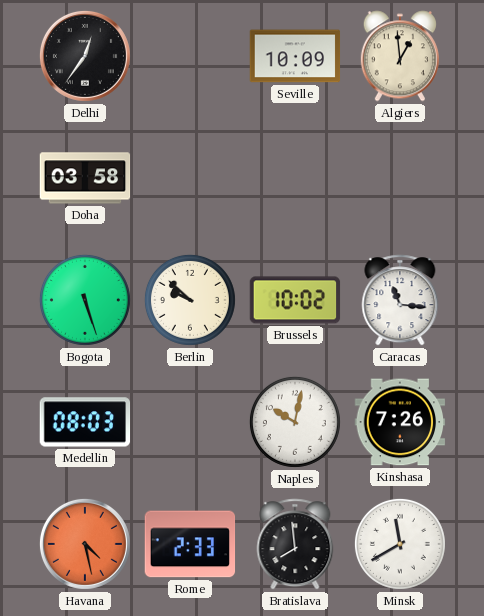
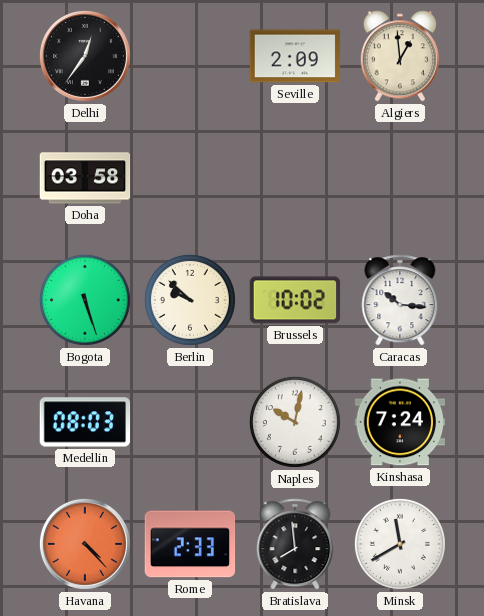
Seville: 10:09 -> 2:09 (295, 56)
Caracas: 11:16 -> 10:16 (400, 300)
Kinshasa: 7:26 -> 7:24 (400, 422)
Havana: 4:28 -> 4:23 (85, 544)
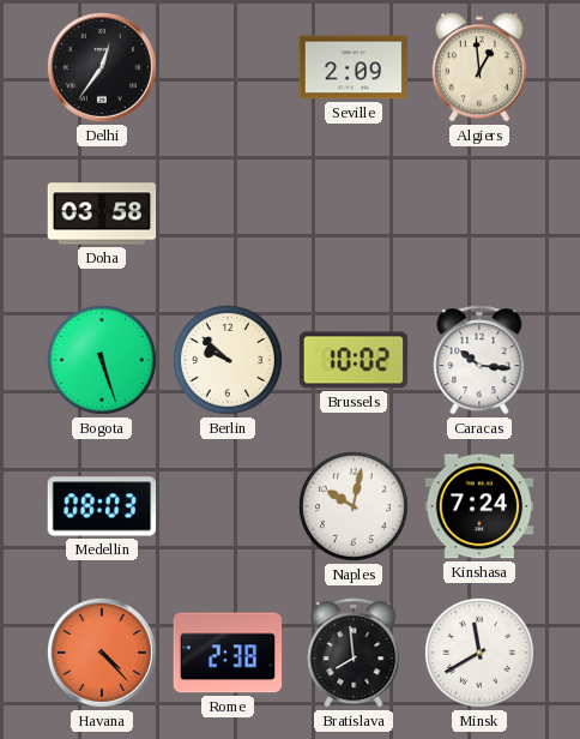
Rome: 2:33 -> 2:38 (228, 653)
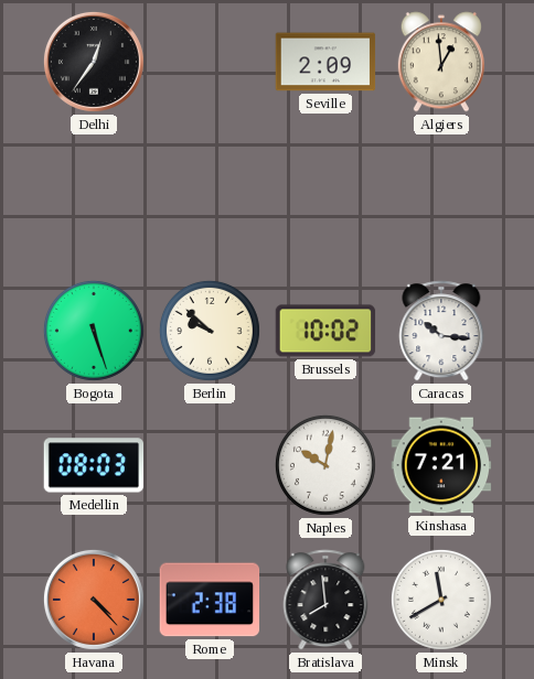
Doha: 03:58 -> none (102, 214)
Kinshasa: 7:24 -> 7:21 (441, 465)
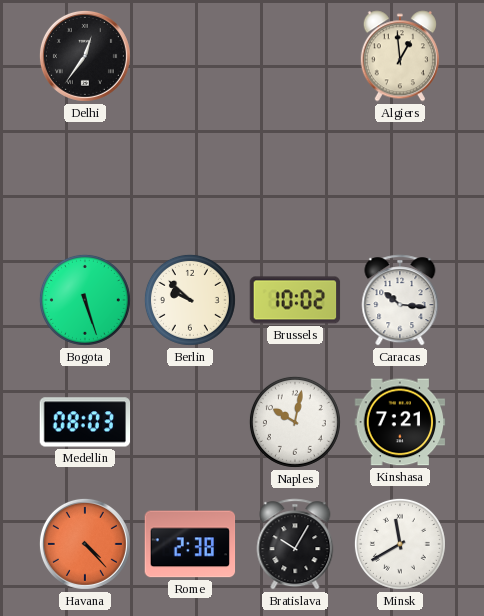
Seville: 2:09 -> none (325, 62)
Bratislava: 7:59 -> 10:05 (295, 544)
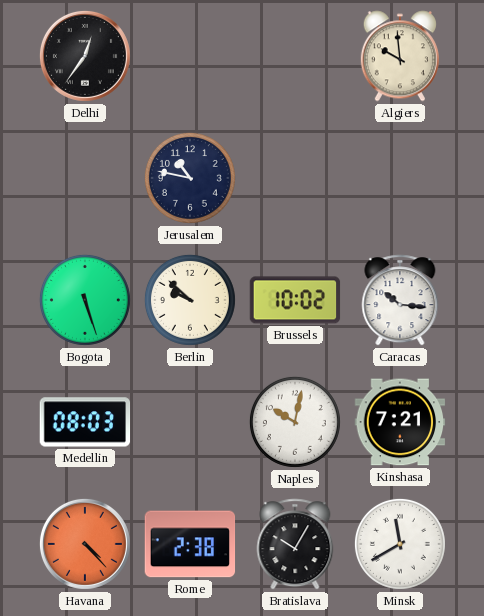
Algiers: 12:59 -> 9:59 (400, 56)
Jerusalem: none -> 10:47 (190, 178)
